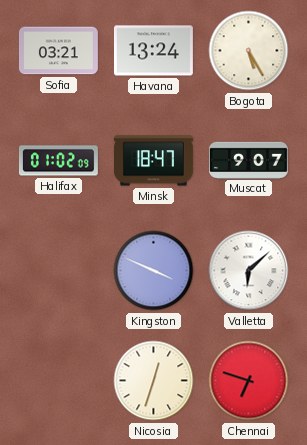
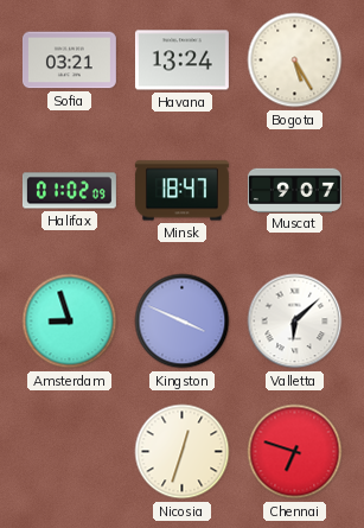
Amsterdam: none -> 8:57 (70, 322)
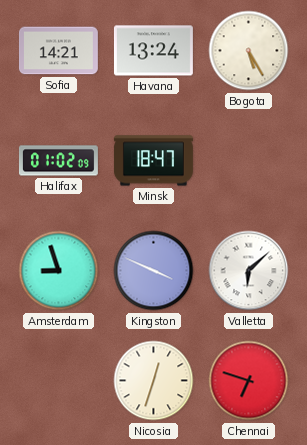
Sofia: 03:21 -> 14:21 (58, 51)
Muscat: 9:07 -> none (294, 190)
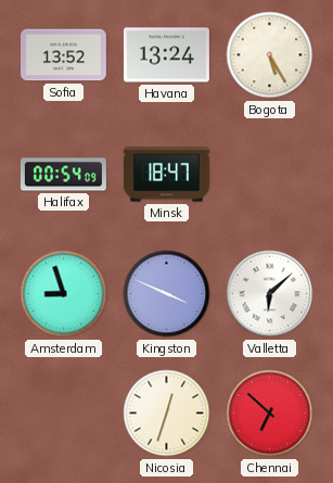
Sofia: 14:21 -> 13:52 (63, 55)
Halifax: 01:02 -> 00:54 (63, 175)
Chennai: 6:48 -> 6:52 (270, 414)
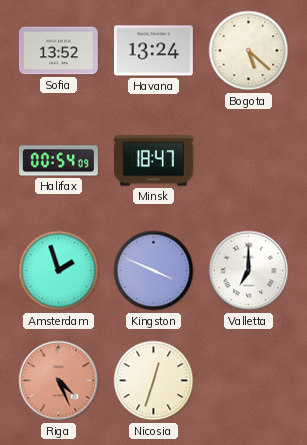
Bogota: 5:25 -> 5:22 (249, 51)
Amsterdam: 8:57 -> 1:57 (59, 271)
Valletta: 6:08 -> 7:00 (249, 271)
Riga: none -> 4:26 (59, 381)
Chennai: 6:52 -> none (270, 414)
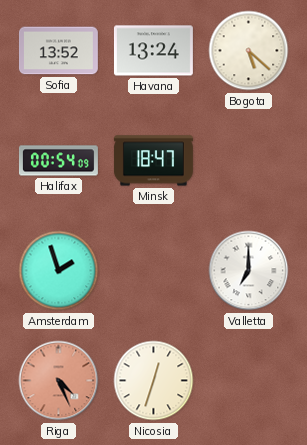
Kingston: 3:49 -> none (154, 271)
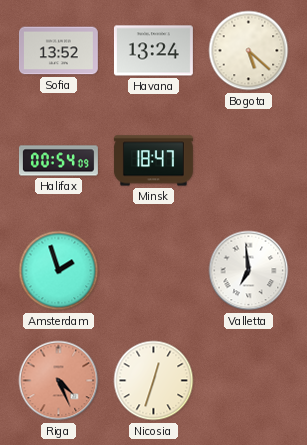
Valletta: 7:00 -> 6:59 (249, 271)
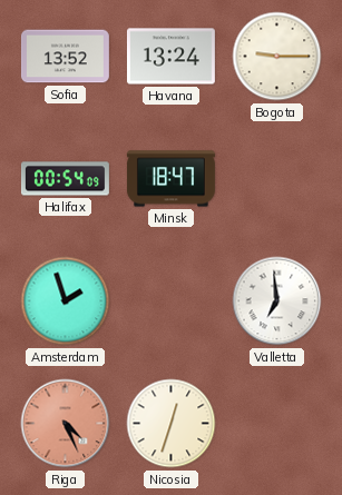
Bogota: 5:22 -> 9:15 (277, 57)
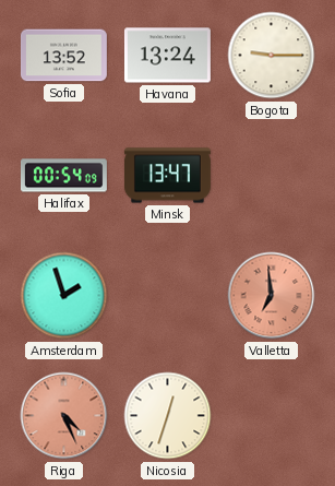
Minsk: 18:47 -> 13:47 (167, 176)
Valletta dial: white -> salmon (272, 296)
